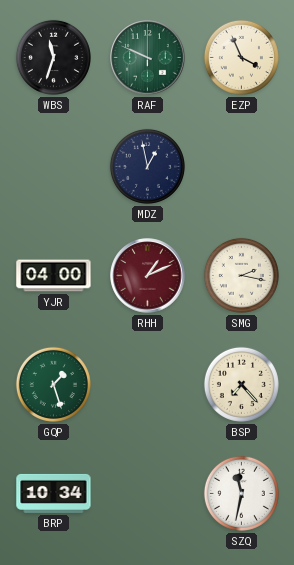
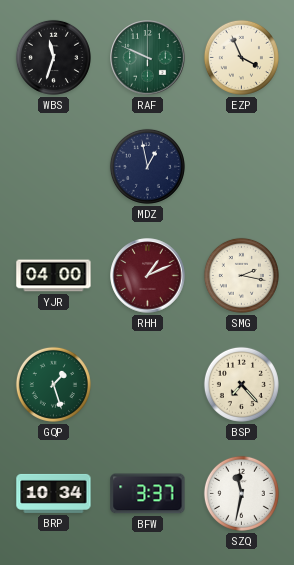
BFW: none -> 3:37 (148, 494)
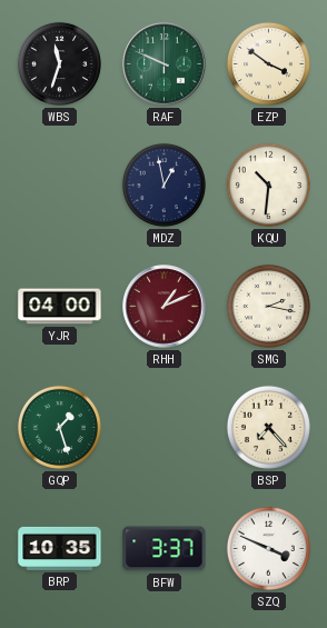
EZP: 3:56 -> 3:51 (268, 63)
KQU: none -> 10:31 (268, 185)
BRP: 10:34 -> 10:35 (60, 548)
SZQ: 11:32 -> 3:49 (268, 548)
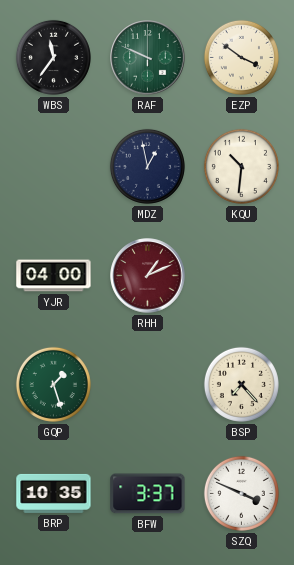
WBS: 11:33 -> 11:36 (53, 57)
SMG: 2:17 -> none (268, 306)
